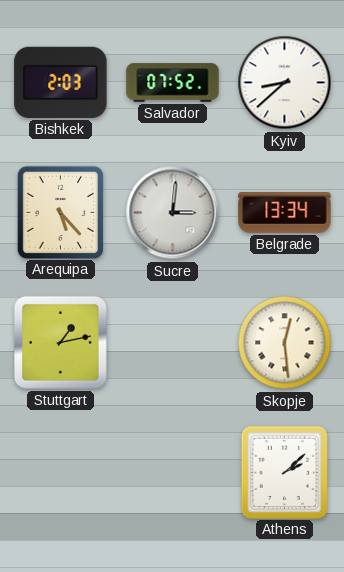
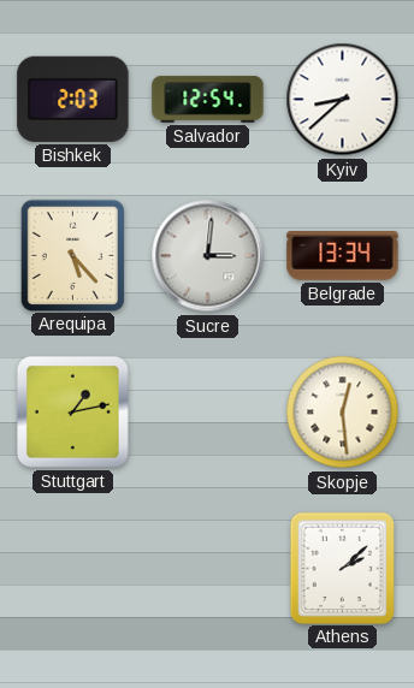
Salvador: 07:52 -> 12:54 (208, 100)
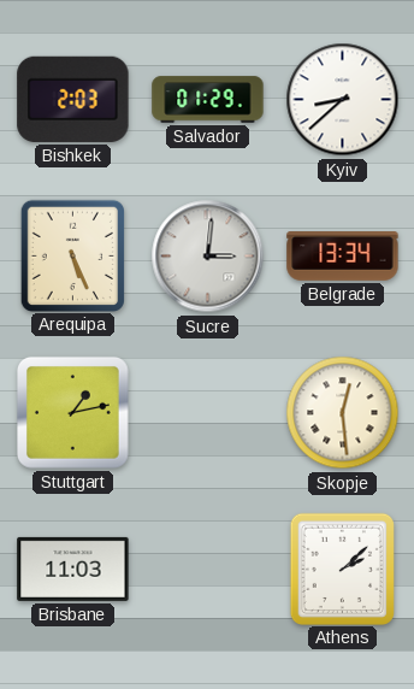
Salvador: 12:54 -> 01:29 (208, 100)
Arequipa: 5:23 -> 5:26 (72, 255)
Brisbane: none -> 11:03 (73, 569)
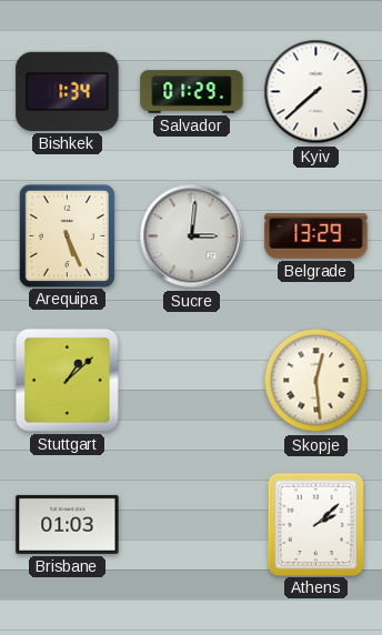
Bishkek: 2:03 -> 1:34 (68, 91)
Kyiv: 8:38 -> 7:38 (316, 92)
Belgrade: 13:34 -> 13:29 (316, 236)
Stuttgart: 1:13 -> 1:08 (67, 380)
Brisbane: 11:03 -> 01:03 (68, 524)
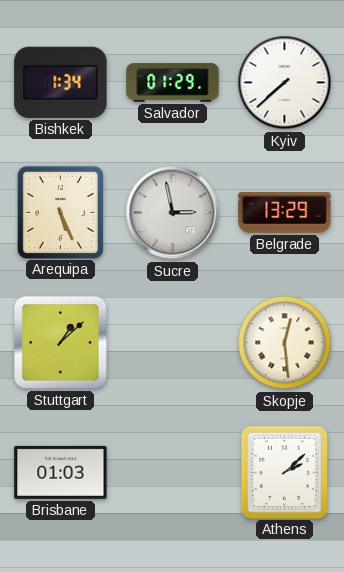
Sucre: 3:01 -> 2:58 (173, 213)
